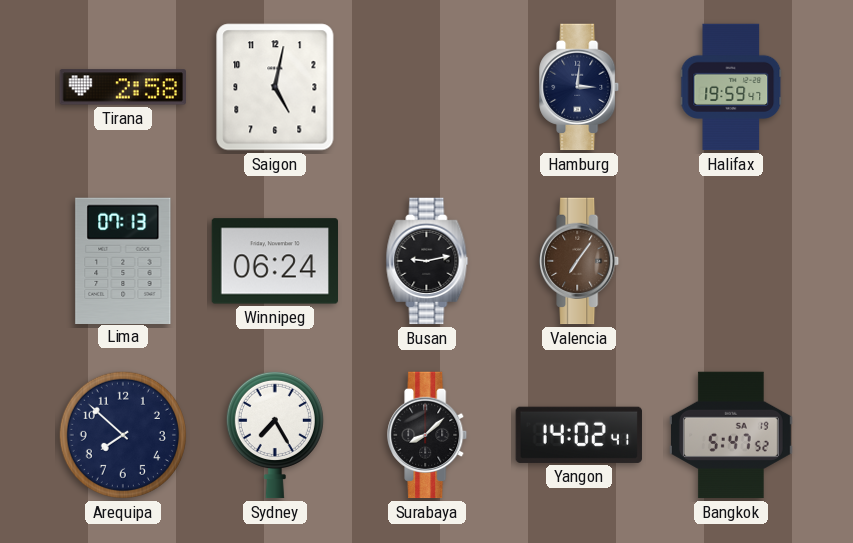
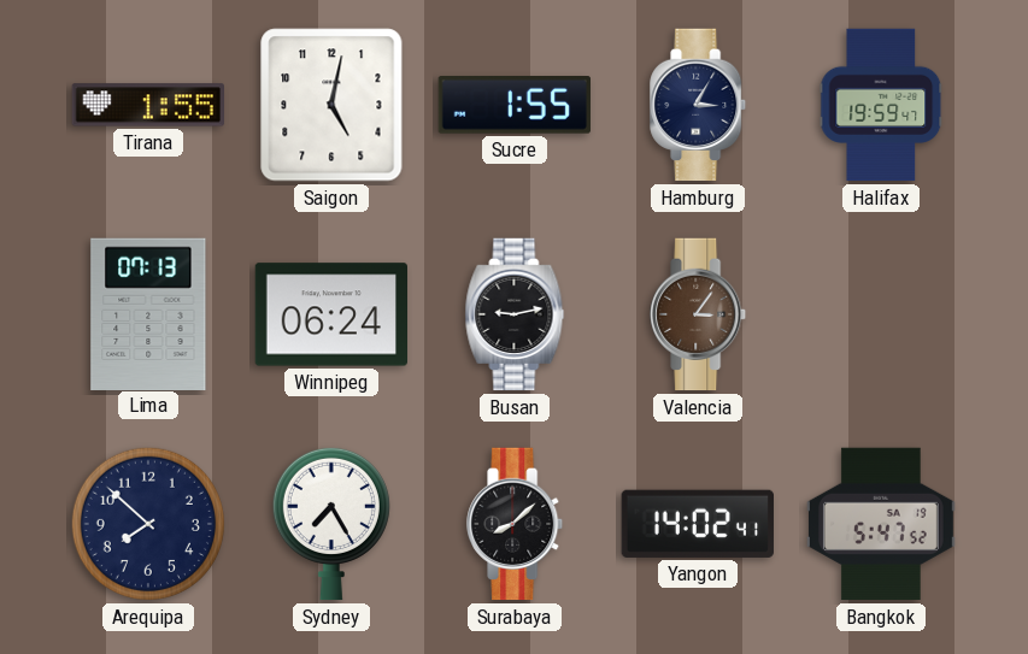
Tirana: 2:58 -> 1:55 (147, 105)
Sucre: none -> 1:55 (515, 106)
Hamburg: 3:01 -> 3:05 (699, 105)
Valencia: 7:06 -> 3:06 (699, 314)
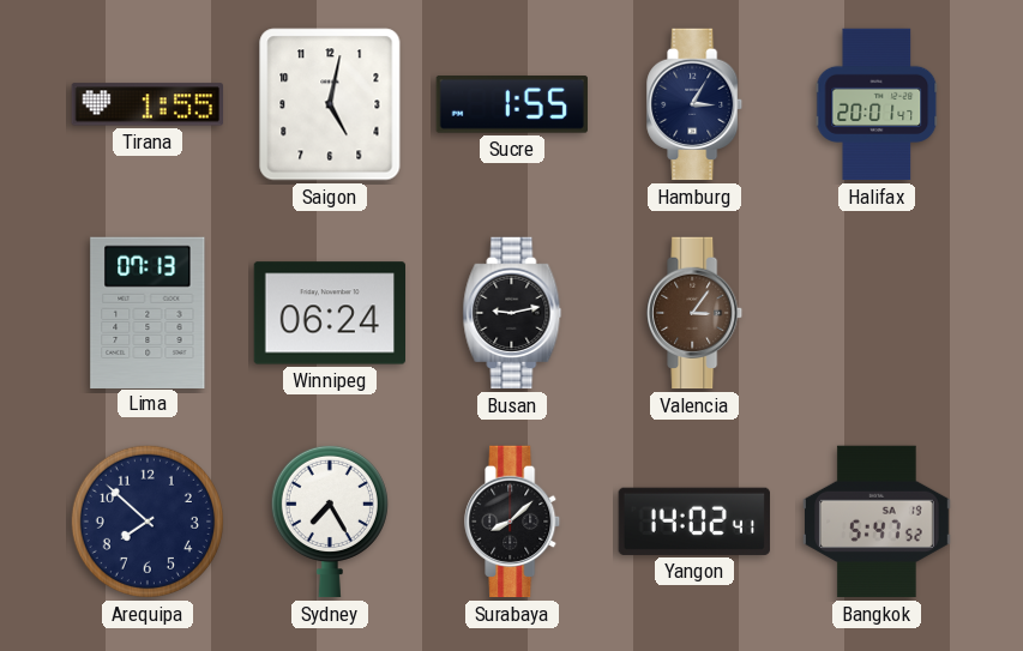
Halifax: 19:59 -> 20:01 (877, 104)
